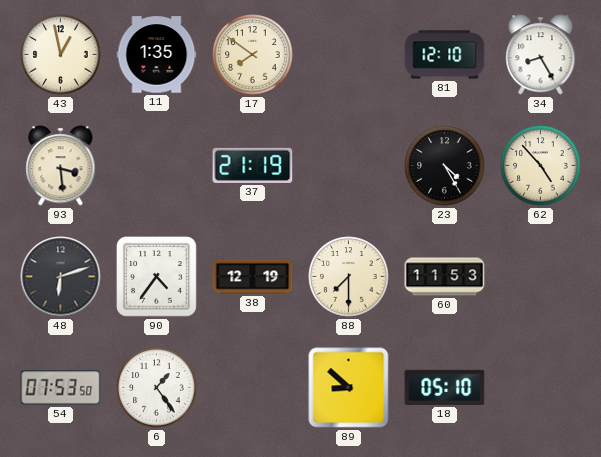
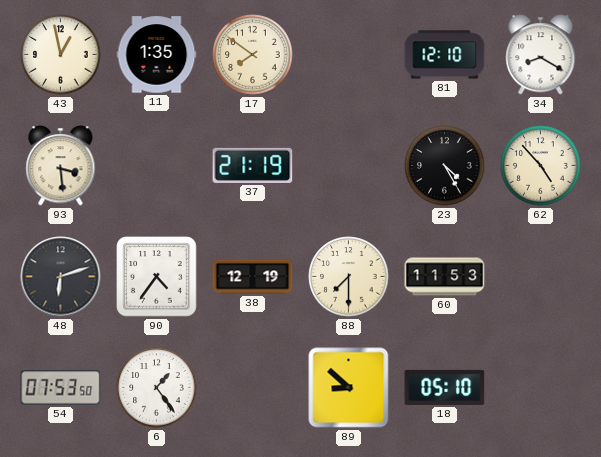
34: 8:25 -> 8:20 (541, 55)
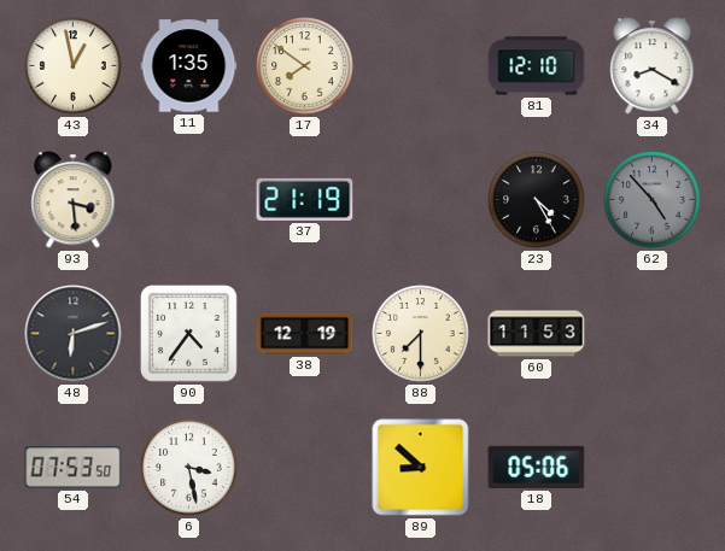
62 dial: cream -> grey (653, 200)
6: 1:24 -> 3:28 (189, 468)
18: 05:10 -> 05:06 (537, 467)
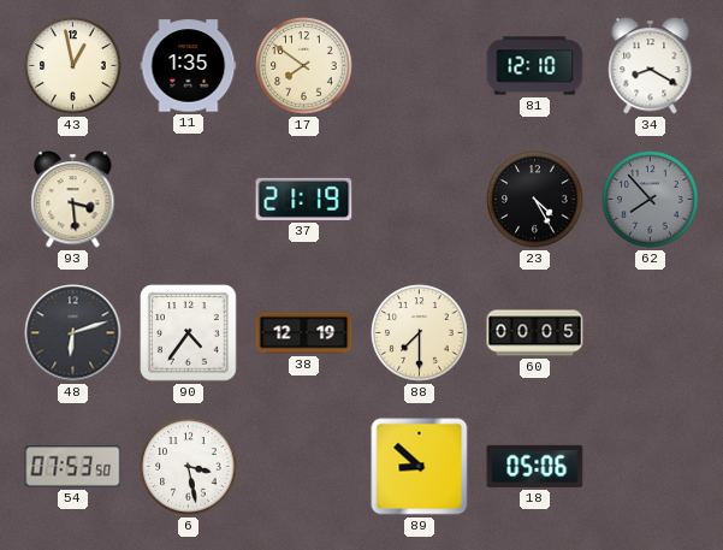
62: 4:53 -> 7:53 (651, 200)
60: 11:53 -> 00:05 (535, 333)
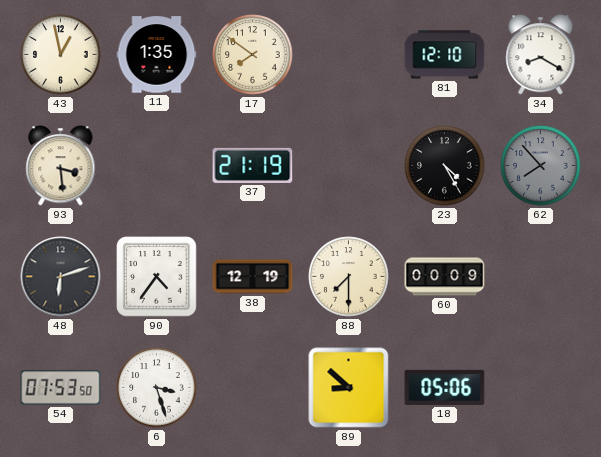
60: 00:05 -> 00:09 (445, 277)
6: 3:28 -> 3:27 (157, 388)
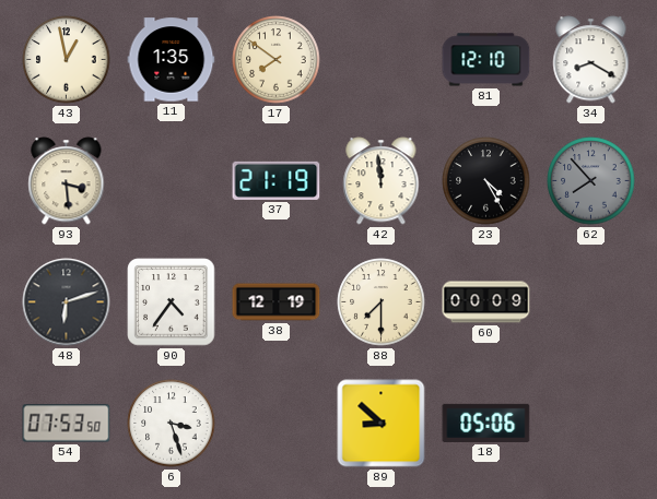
42: none -> 11:59 (382, 181)
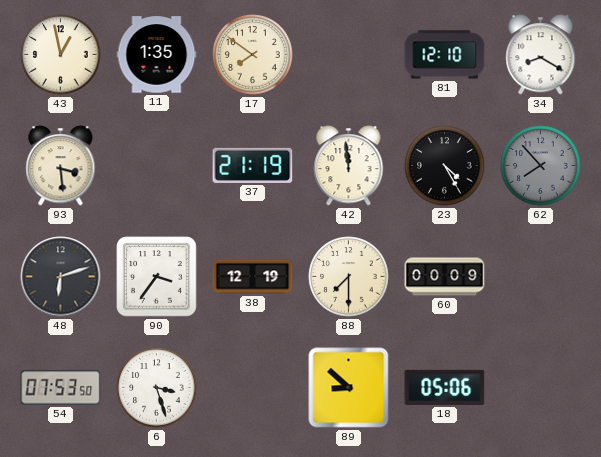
90: 4:36 -> 3:36 (157, 277)
